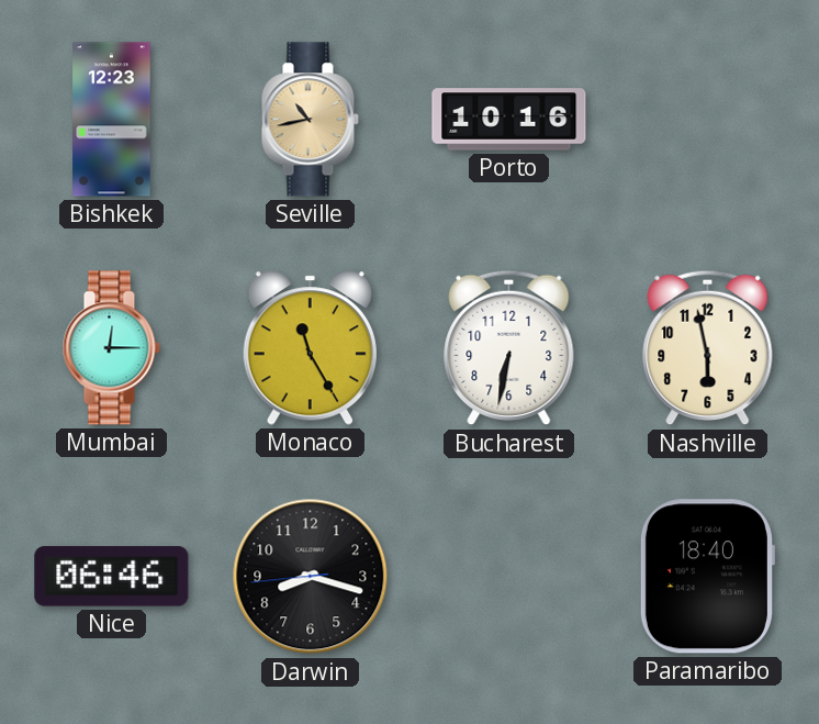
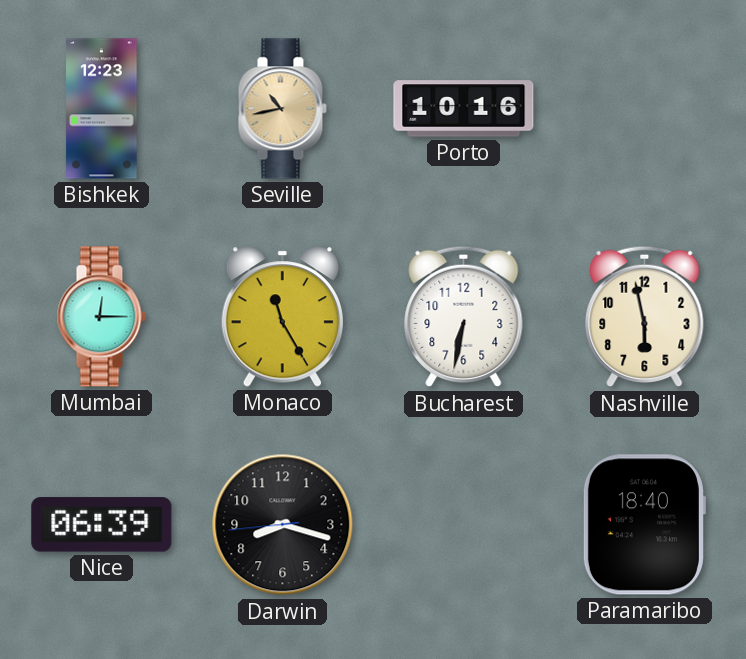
Nice: 06:46 -> 06:39 (102, 525)
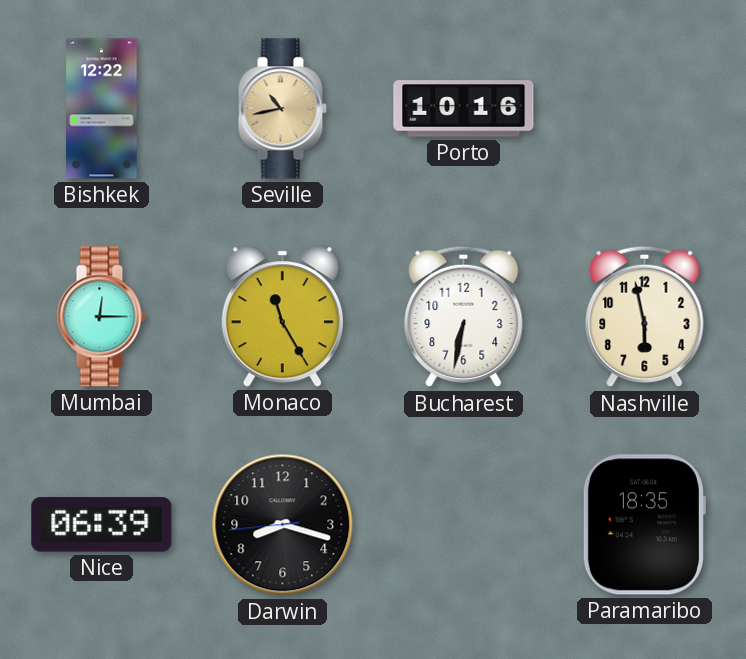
Bishkek: 12:23 -> 12:22 (102, 109)
Paramaribo: 18:40 -> 18:35 (644, 525)
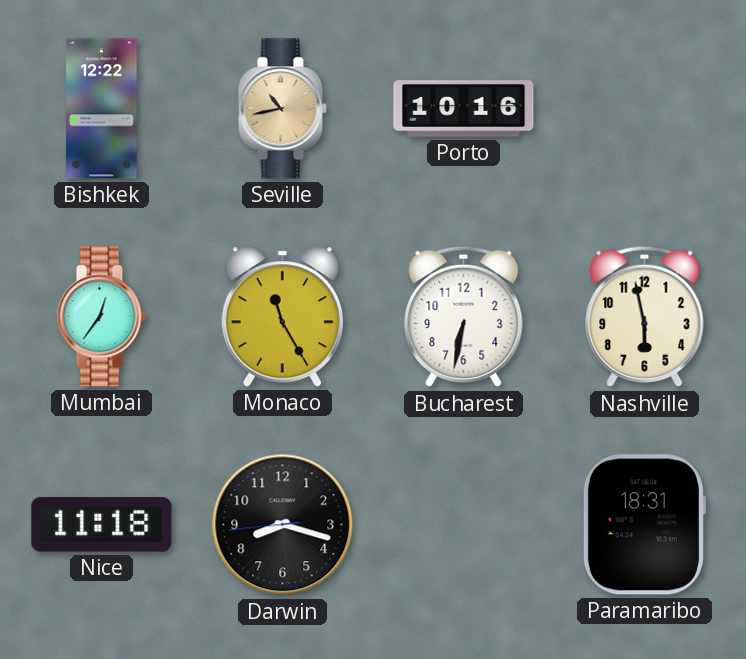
Mumbai: 12:15 -> 12:36 (101, 317)
Nice: 06:39 -> 11:18 (102, 525)
Paramaribo: 18:35 -> 18:31 (644, 525)
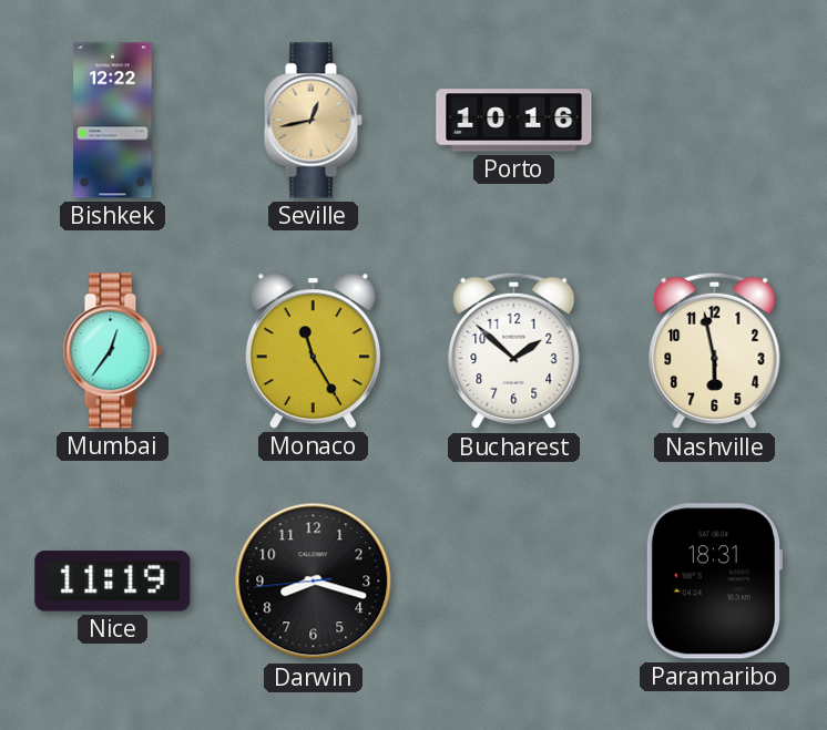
Seville: 10:43 -> 12:43 (313, 121)
Bucharest: 6:32 -> 1:52 (514, 351)
Nice: 11:18 -> 11:19 (113, 582)
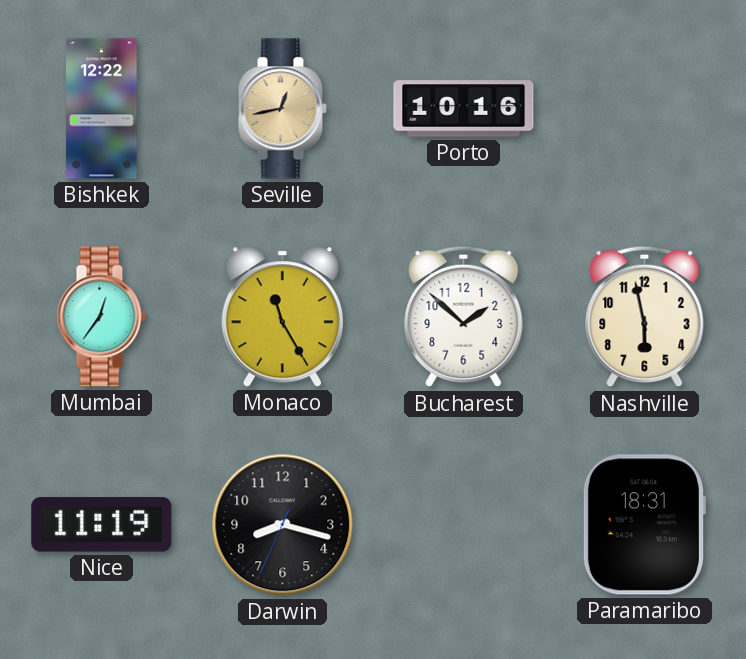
Darwin: 8:17:44 -> 8:17:34 (283, 525)
